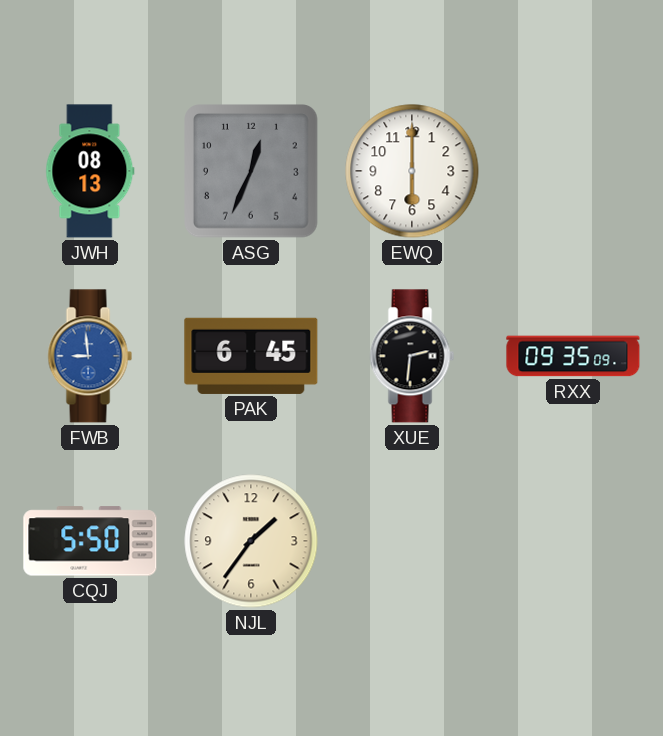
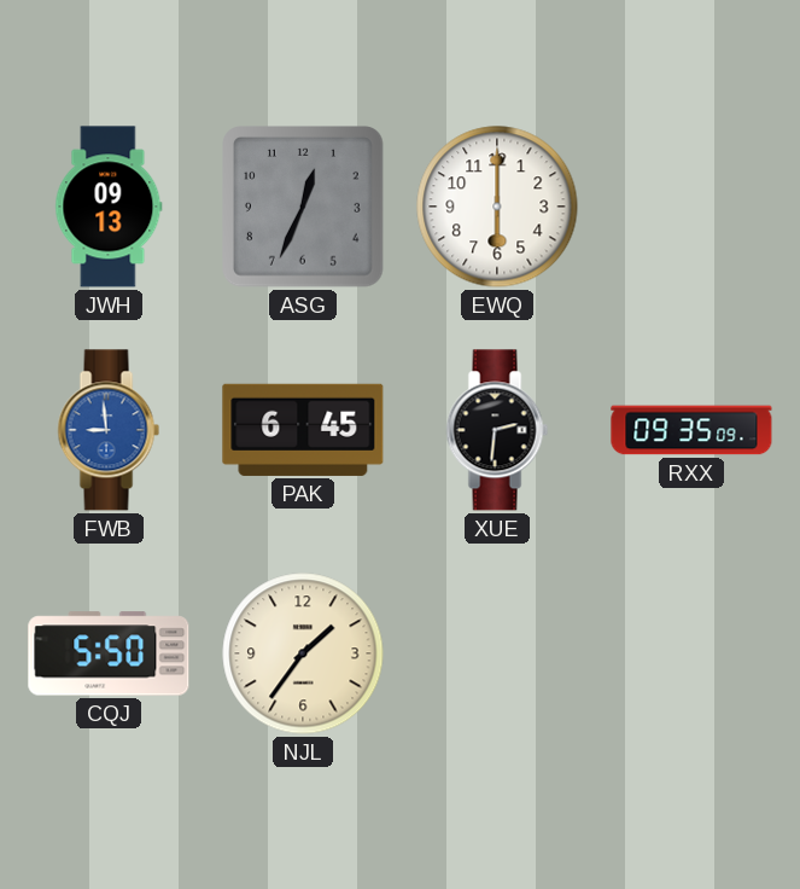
JWH: 08:13 -> 09:13 (109, 207)
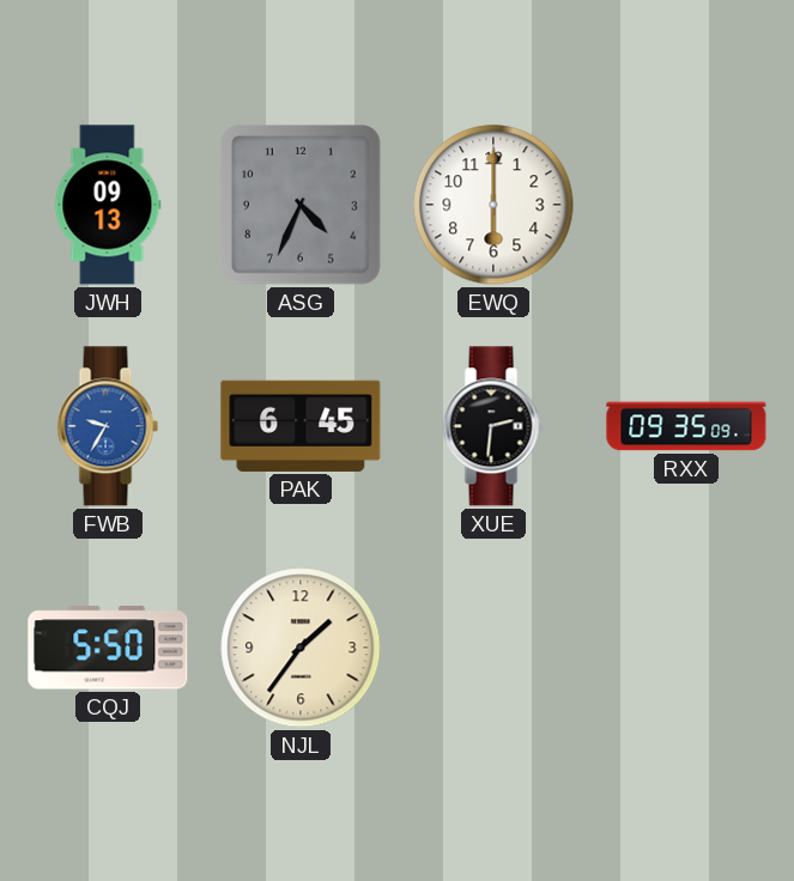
ASG: 12:34 -> 4:34 (302, 206)
FWB: 8:59 -> 9:35 (108, 426)
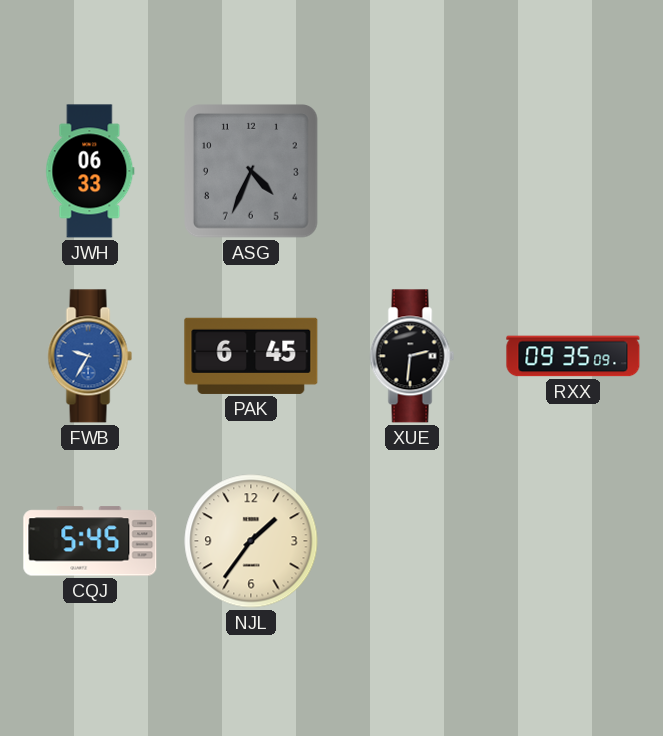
JWH: 09:13 -> 06:33 (90, 171)
EWQ: 6:00 -> none (493, 205)
CQJ: 5:50 -> 5:45 (90, 541)
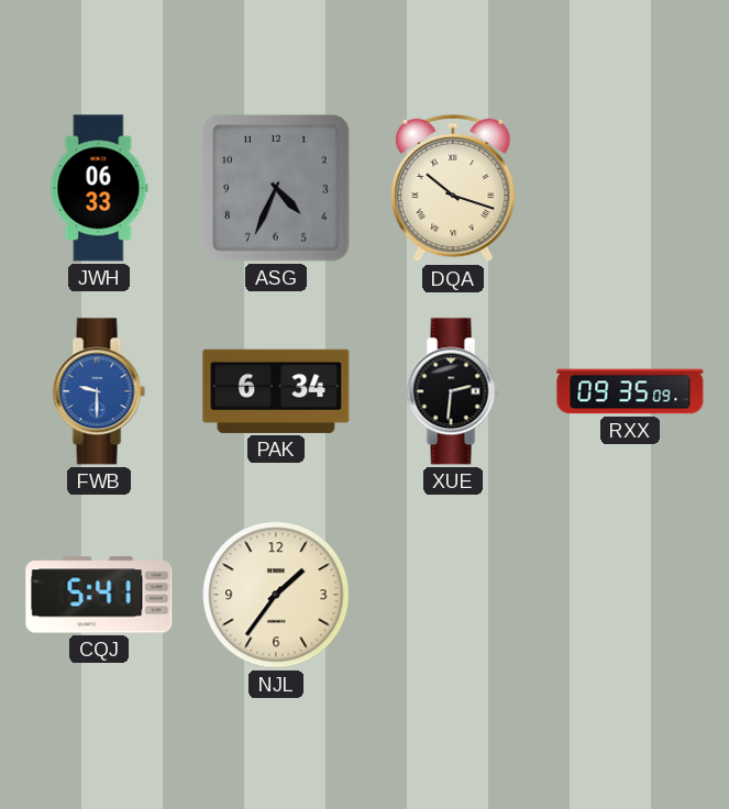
DQA: none -> 10:18 (453, 188)
FWB: 9:35 -> 9:30 (99, 391)
PAK: 6:45 -> 6:34 (276, 391)
CQJ: 5:45 -> 5:41 (99, 595)
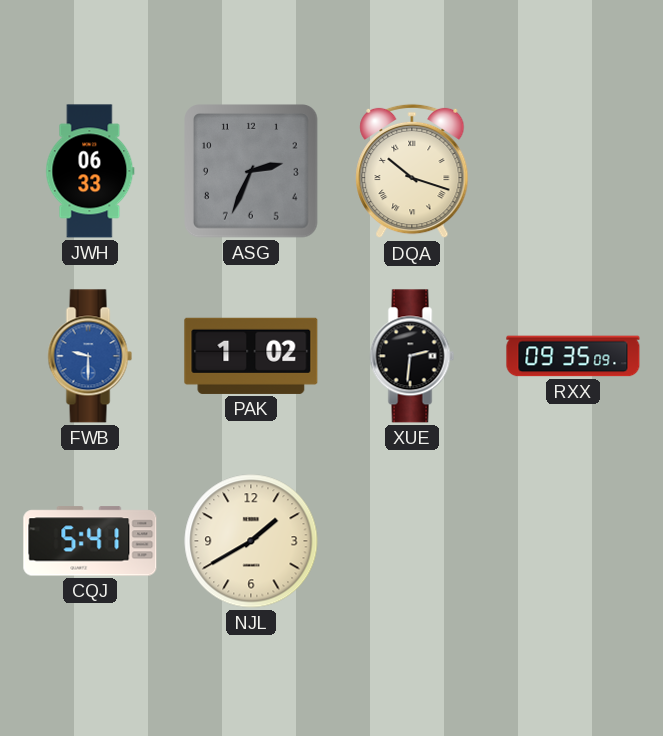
ASG: 4:34 -> 2:34 (252, 172)
PAK: 6:34 -> 1:02 (251, 356)
NJL: 1:36 -> 1:40 (251, 541)
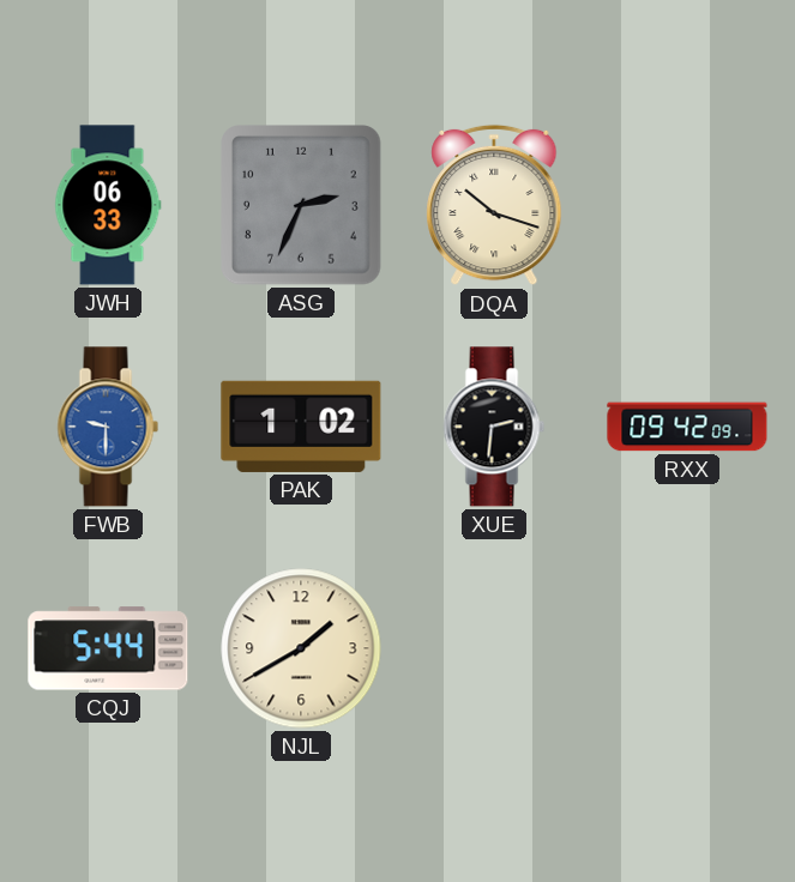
RXX: 09:35 -> 09:42 (687, 427)
CQJ: 5:41 -> 5:44 (108, 648)
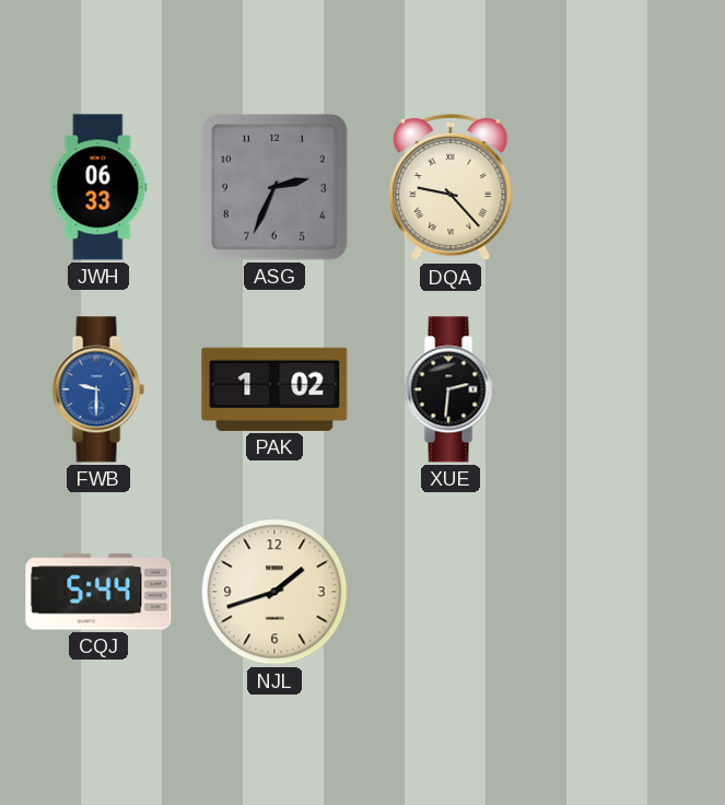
DQA: 10:18 -> 9:23 (451, 187)
RXX: 09:42 -> none (687, 427)
NJL: 1:40 -> 1:42 (274, 592)
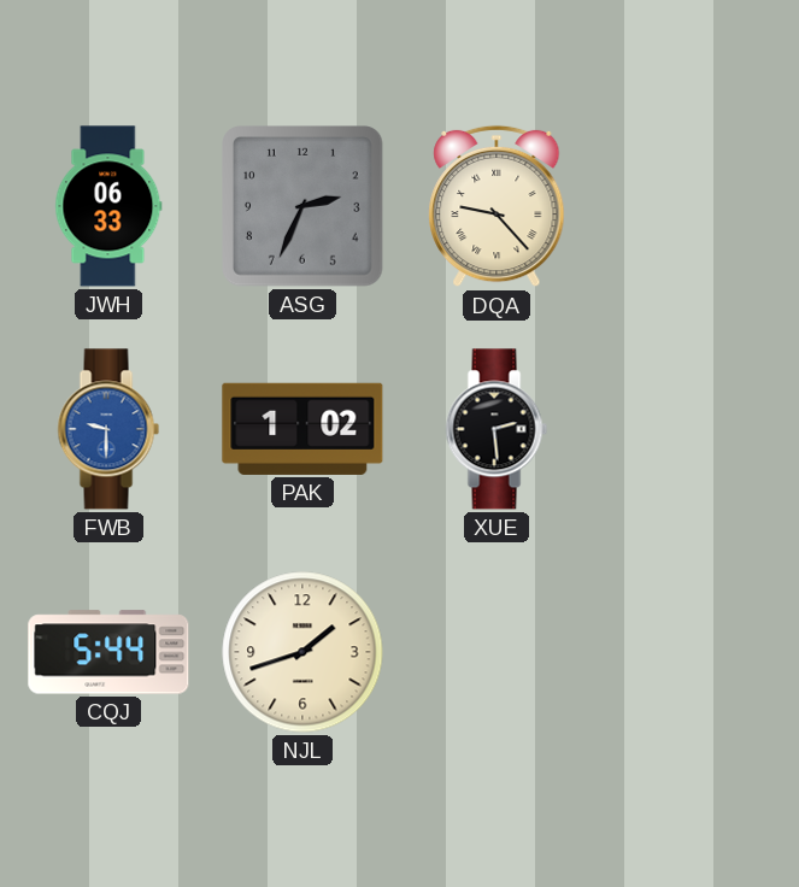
XUE: 2:31 -> 2:29 (497, 429)
